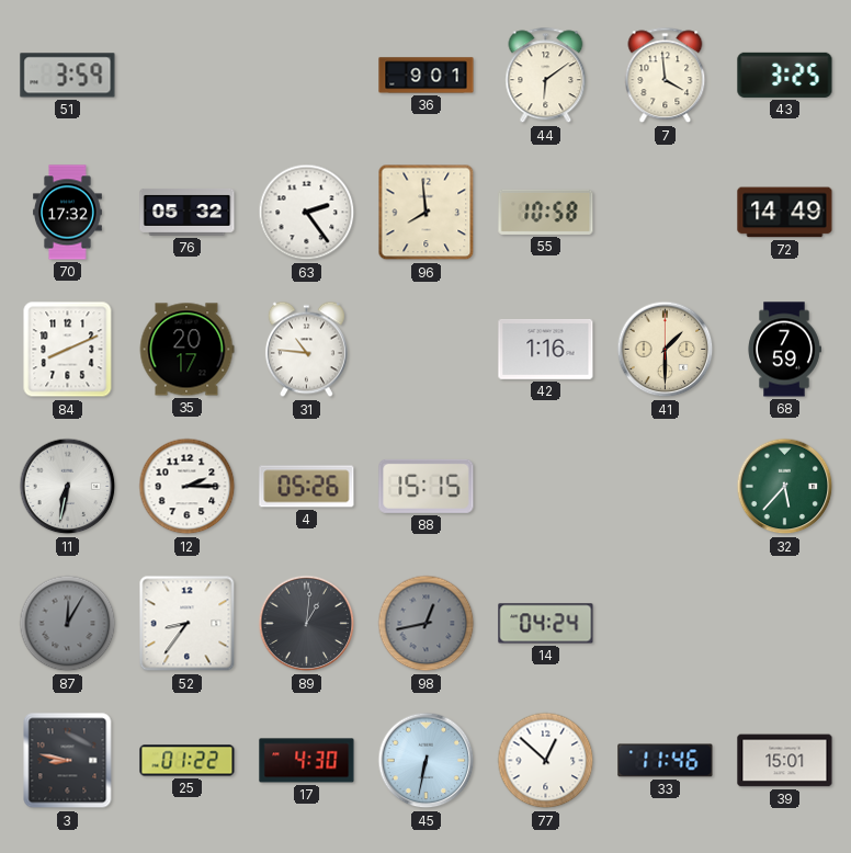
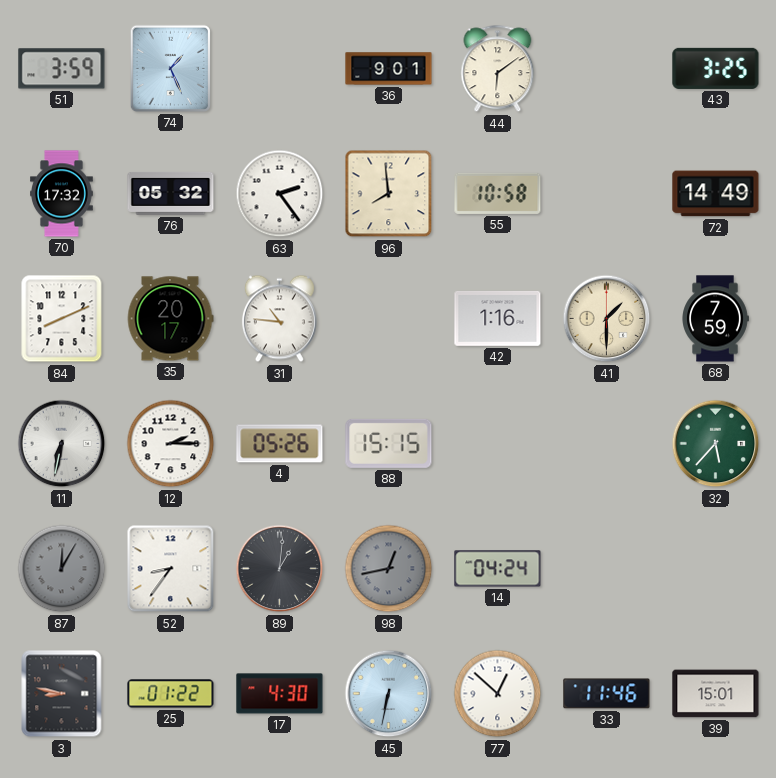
74: none -> 1:26 (170, 68)
7: 3:59 -> none (666, 76)
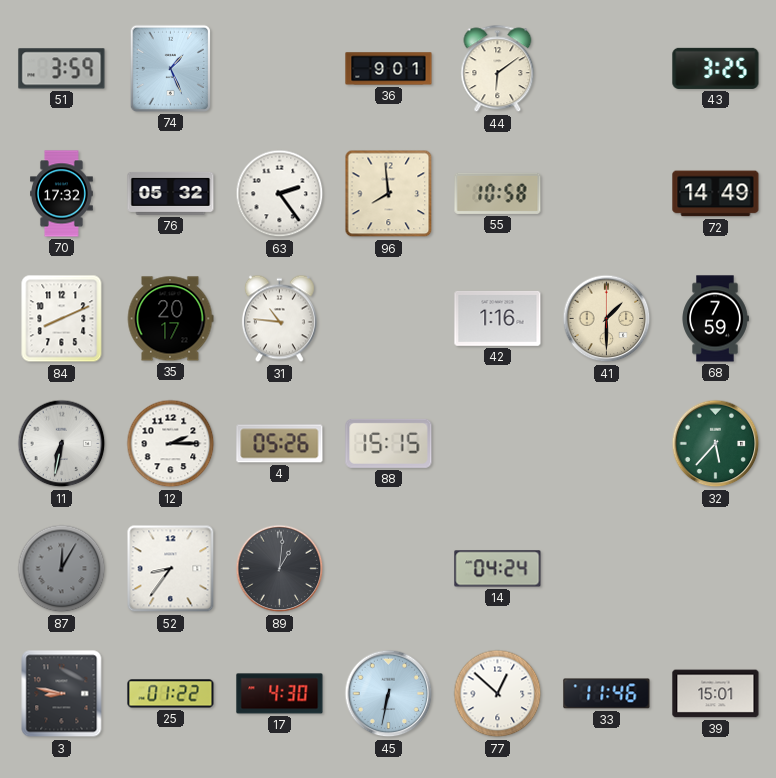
98: 12:43 -> none (389, 569)
